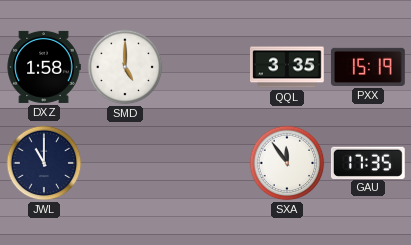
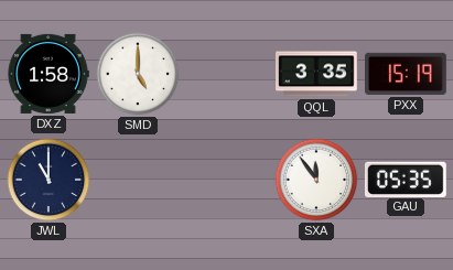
GAU: 17:35 -> 05:35 (406, 179)
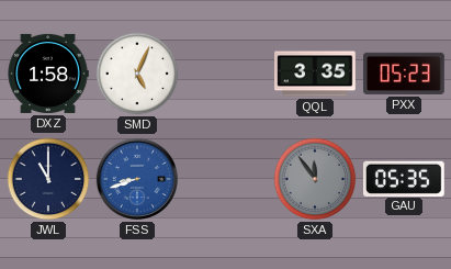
SMD: 5:00 -> 5:04 (137, 74)
PXX: 15:19 -> 05:23 (405, 74)
FSS: none -> 8:42 (137, 179)
SXA dial: white -> grey (315, 179)
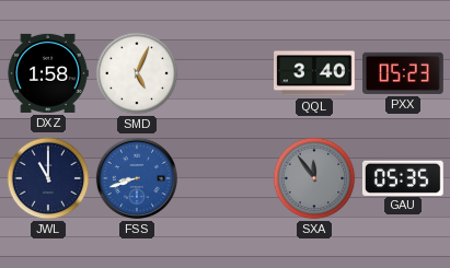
QQL: 3:35 -> 3:40 (315, 73)
